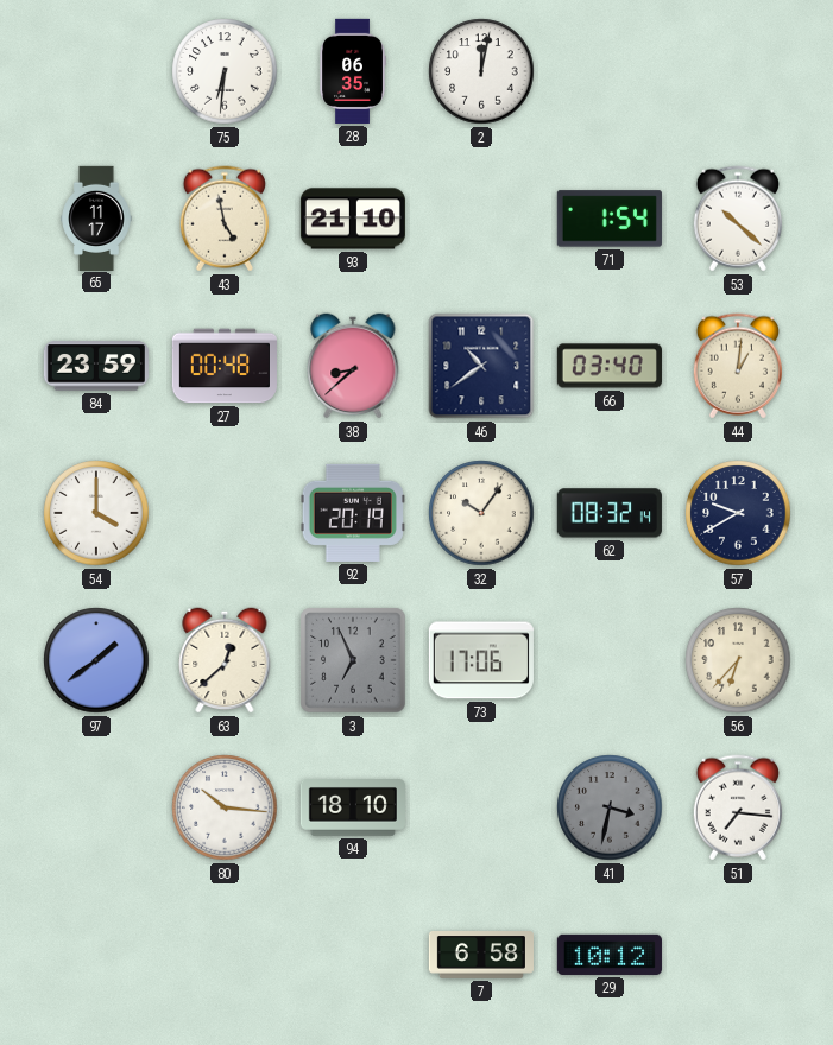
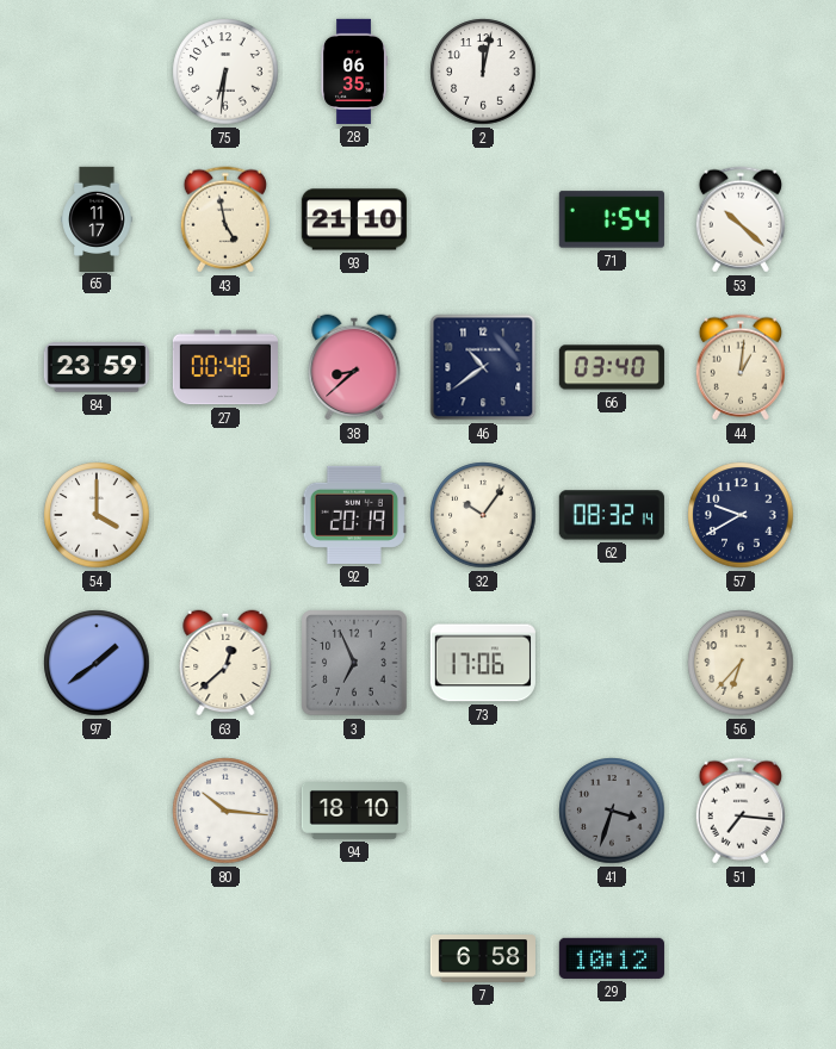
41: 3:32 -> 3:33 (612, 811)
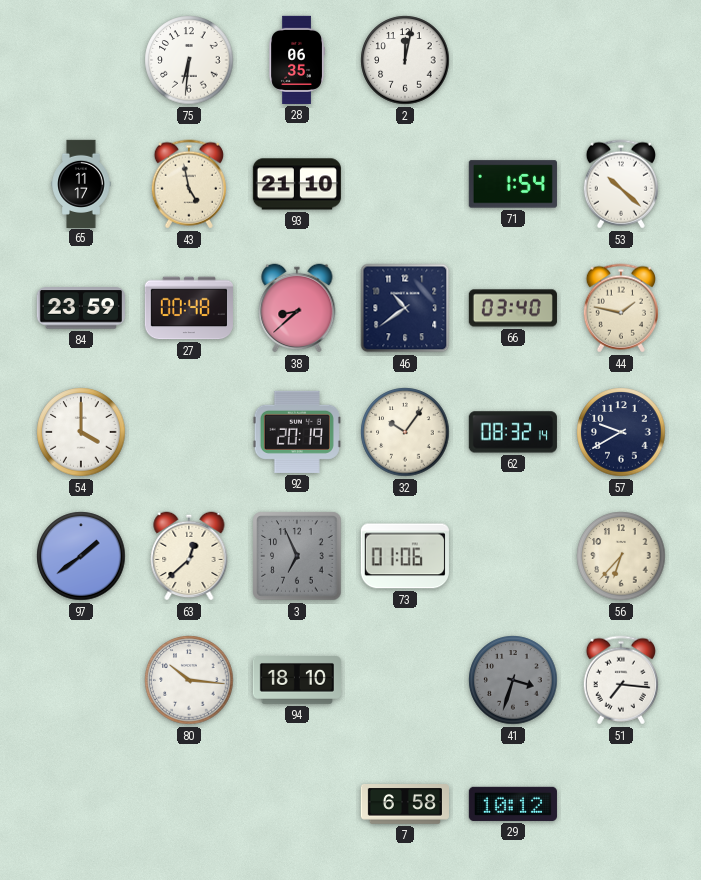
44: 1:01 -> 1:47 (621, 308)
73: 17:06 -> 01:06 (405, 556)
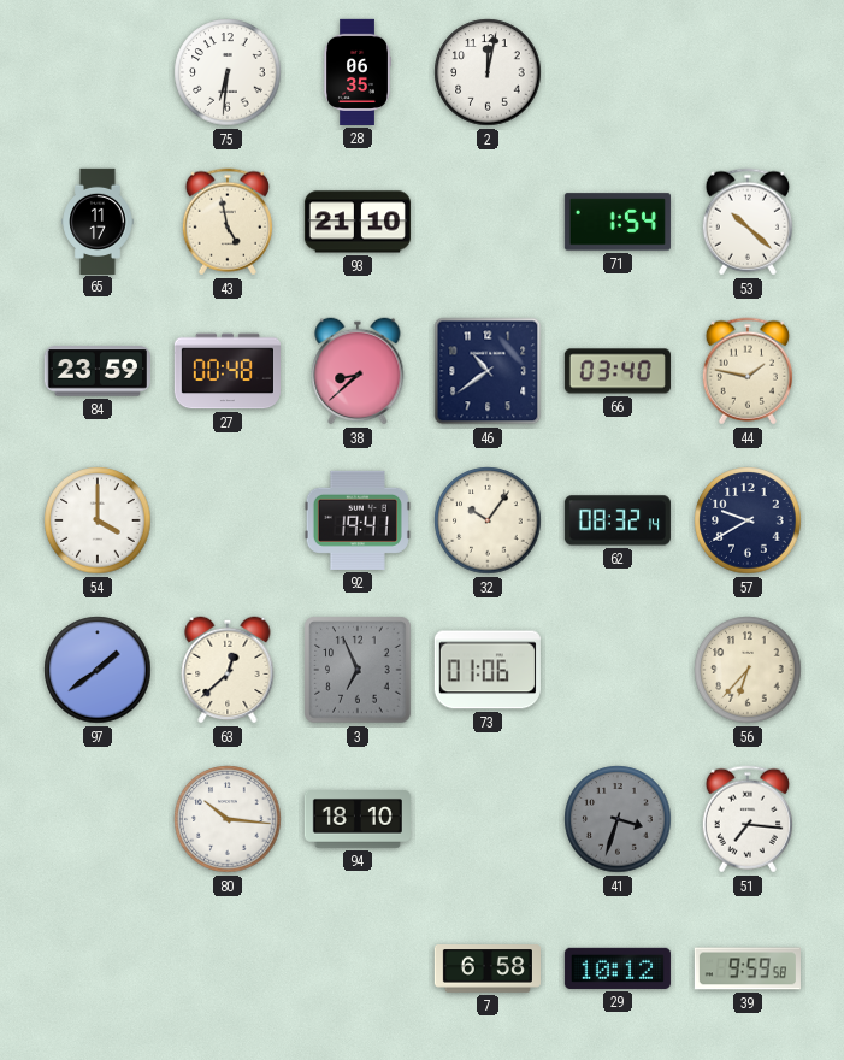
92: 20:19 -> 19:41 (358, 520)
39: none -> 9:59 (748, 968)
